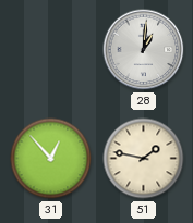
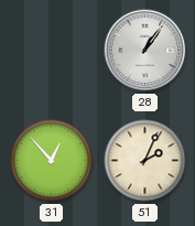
28: 1:01 -> 1:06 (145, 51)
51: 1:47 -> 2:04 (145, 161)
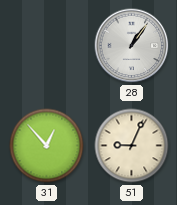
51: 2:04 -> 9:04 (132, 146)
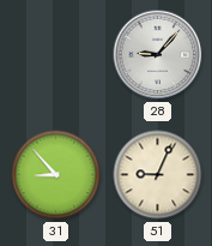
28: 1:06 -> 9:07 (158, 55)
31: 12:53 -> 8:53 (56, 175)
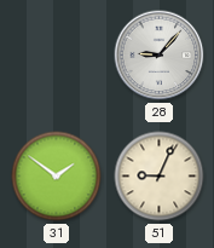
31: 8:53 -> 1:51 (57, 177)
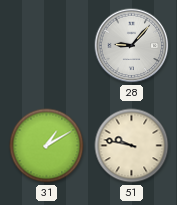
31: 1:51 -> 1:10 (47, 146)
51: 9:04 -> 9:47 (132, 146)
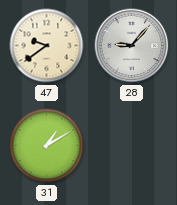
47: none -> 9:39 (47, 46)
51: 9:47 -> none (132, 146)
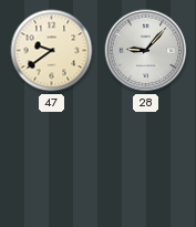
31: 1:10 -> none (47, 146)
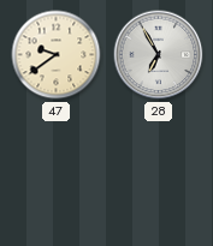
28: 9:07 -> 6:55 (159, 55)
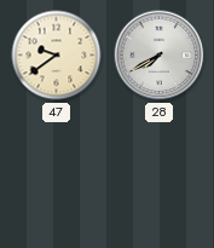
28: 6:55 -> 7:40 (160, 56)
